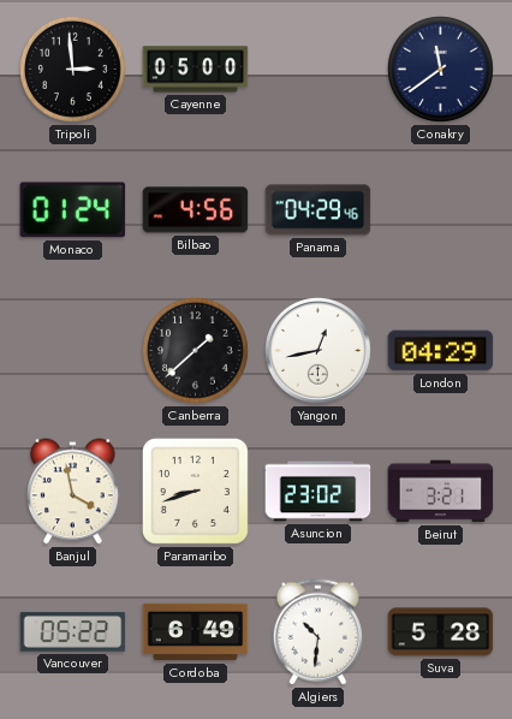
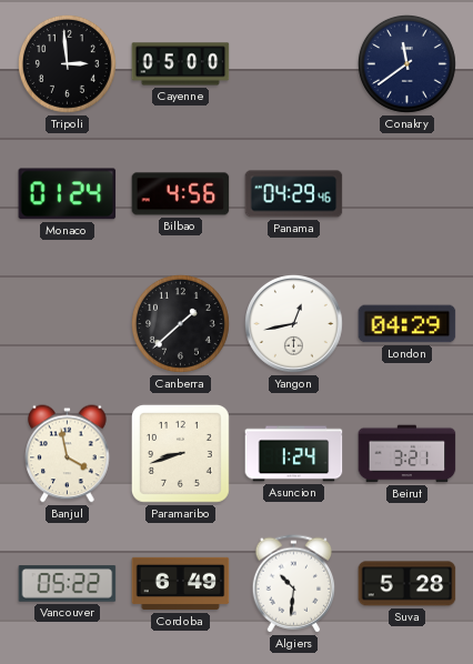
Asuncion: 23:02 -> 1:24 (294, 454)
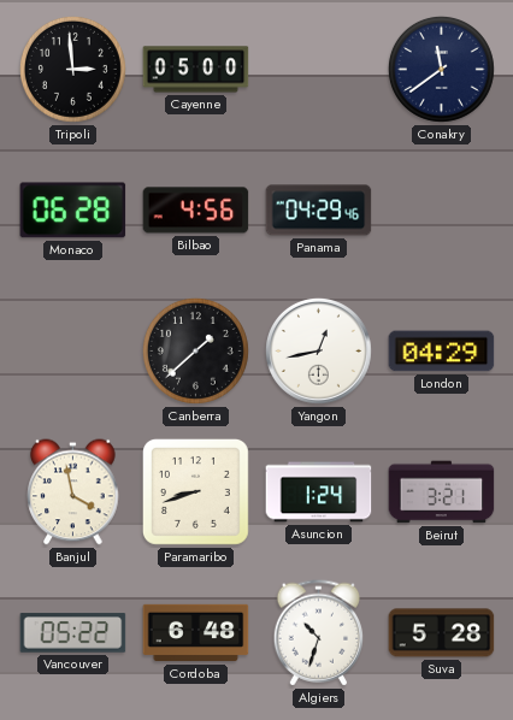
Monaco: 01:24 -> 06:28 (73, 211)
Cordoba: 6:49 -> 6:48 (196, 633)
Algiers: 10:31 -> 10:33 (319, 633)
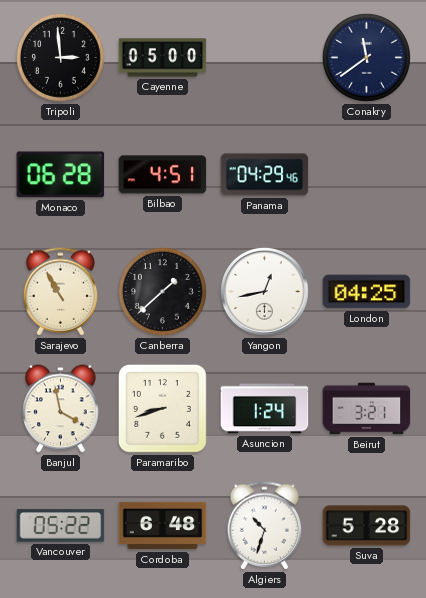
Bilbao: 4:56 -> 4:51 (163, 175)
Sarajevo: none -> 10:55 (61, 292)
London: 04:29 -> 04:25 (367, 292)
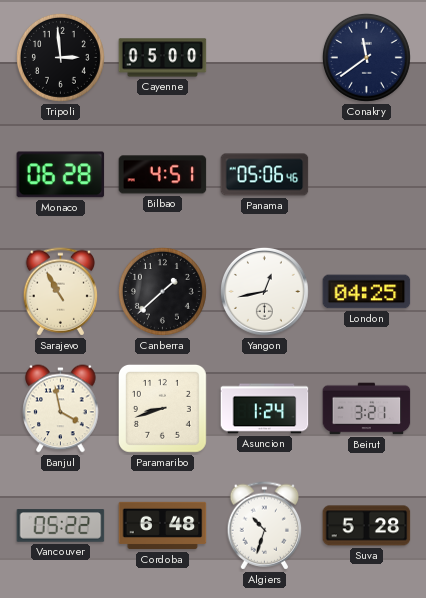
Panama: 04:29 -> 05:06 (265, 175)
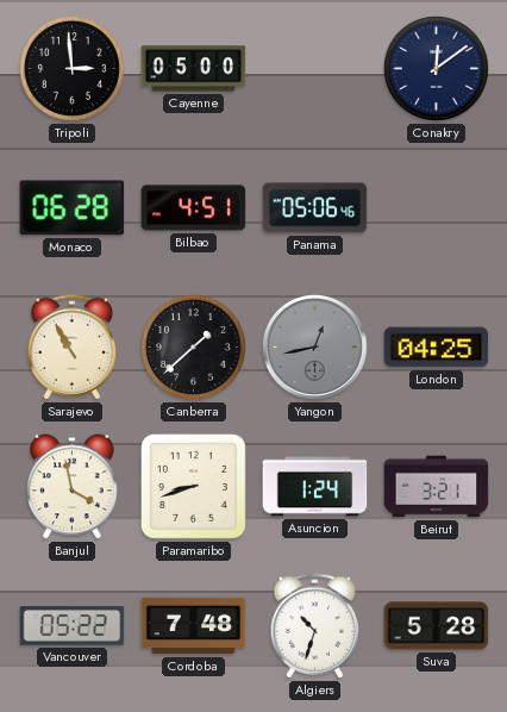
Conakry: 11:39 -> 12:09 (436, 68)
Yangon dial: white -> grey (314, 346)
Cordoba: 6:48 -> 7:48 (194, 626)
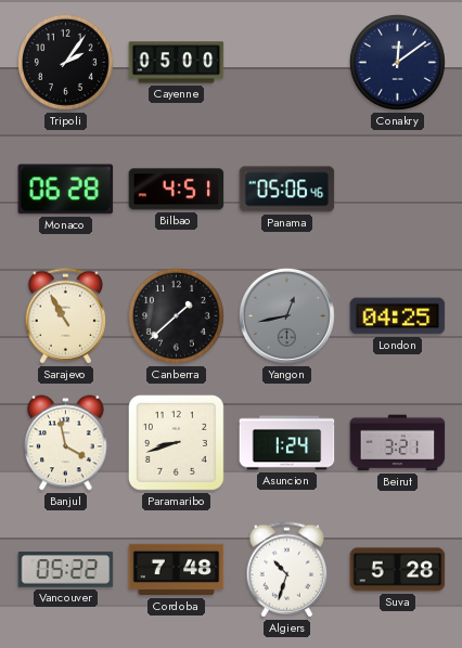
Tripoli: 2:59 -> 2:06 (65, 62)
